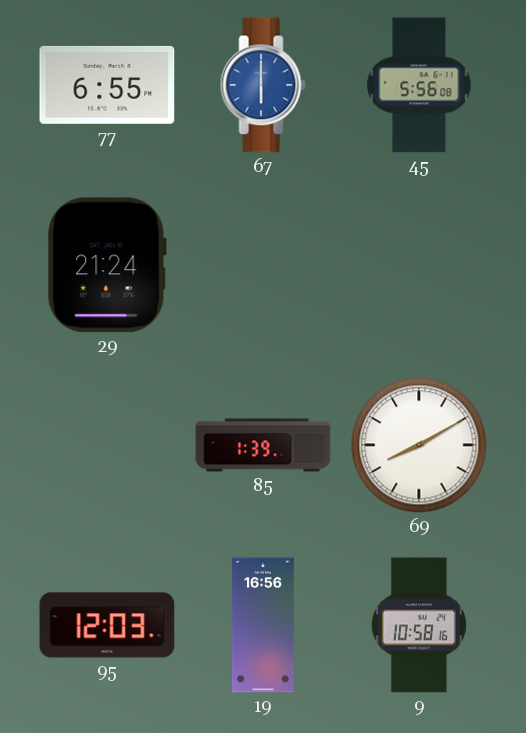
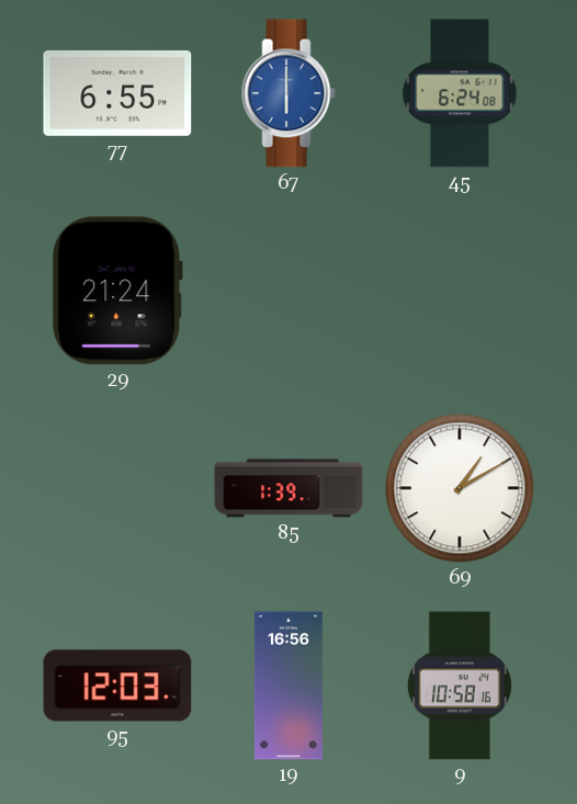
45: 5:56 -> 6:24 (460, 93)
69: 8:10 -> 1:10 (460, 488)
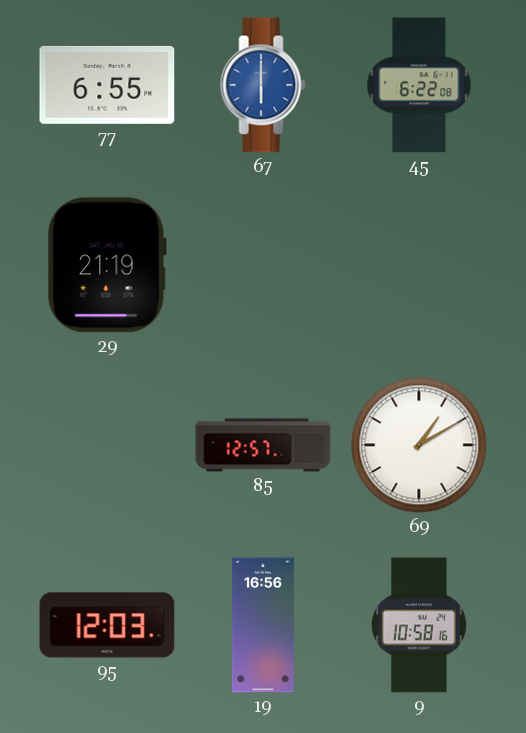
45: 6:24 -> 6:22 (419, 85)
29: 21:24 -> 21:19 (107, 265)
85: 1:39 -> 12:57 (263, 445)
